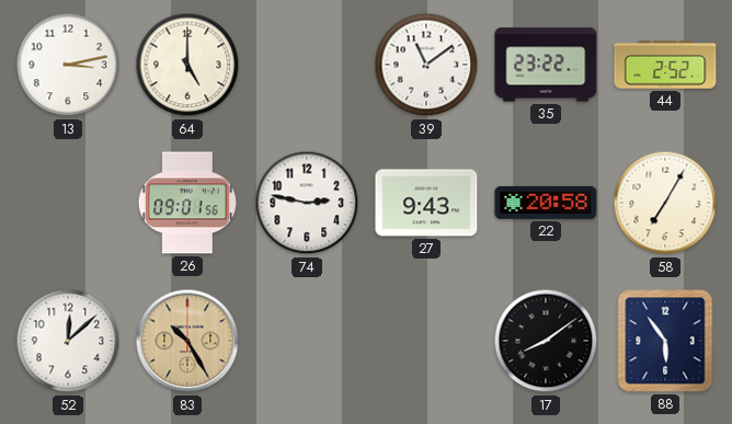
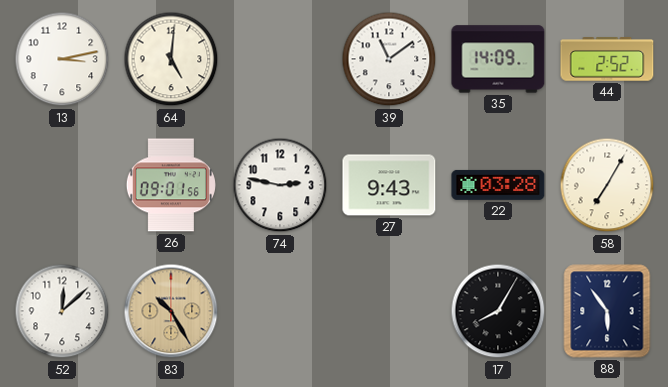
64: 5:00 -> 5:01 (171, 59)
35: 23:22 -> 14:09 (498, 59)
22: 20:58 -> 03:28 (498, 185)
17: 8:09 -> 8:05 (498, 311)
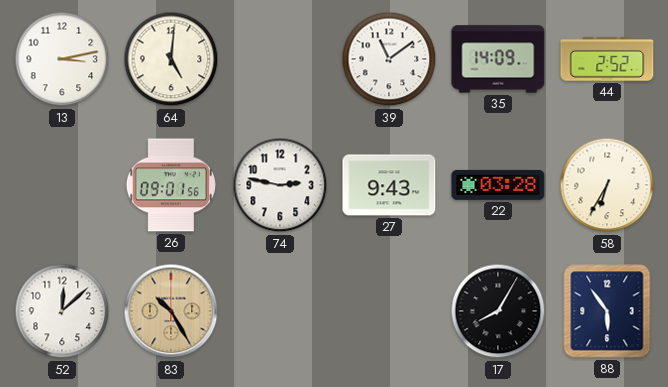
58: 7:05 -> 6:35 (607, 185)
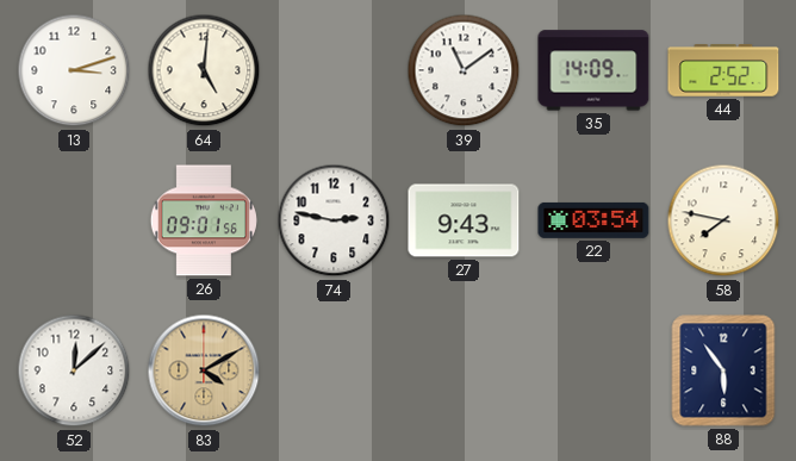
13: 3:13 -> 3:12 (74, 70)
22: 03:28 -> 03:54 (593, 220)
58: 6:35 -> 7:47 (723, 220)
83: 10:25 -> 4:10 (204, 370)
17: 8:05 -> none (498, 311)
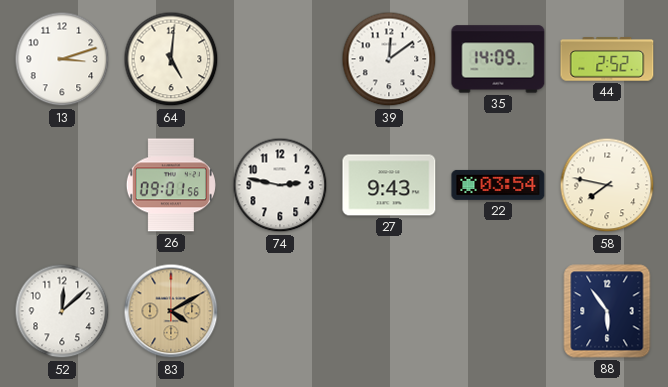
39: 11:09 -> 12:09 (389, 59)
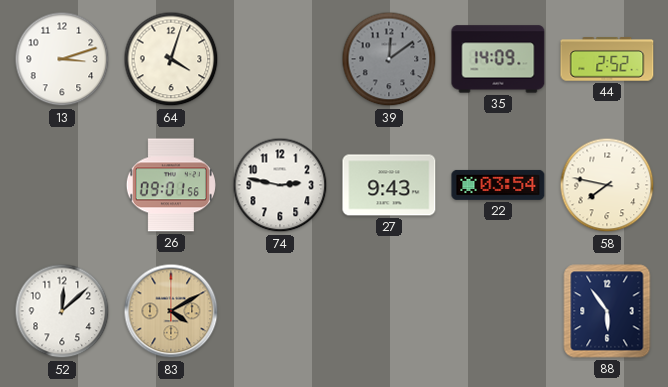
64: 5:01 -> 4:03 (171, 59)
39 dial: white -> grey (389, 59)
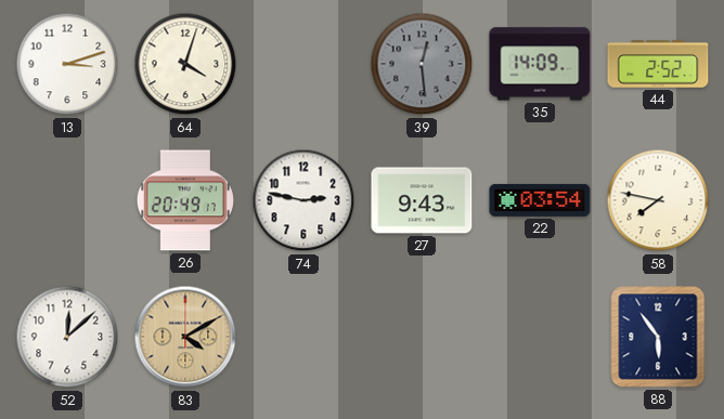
39: 12:09 -> 12:29 (422, 64)
26: 09:01 -> 20:49 (185, 200)
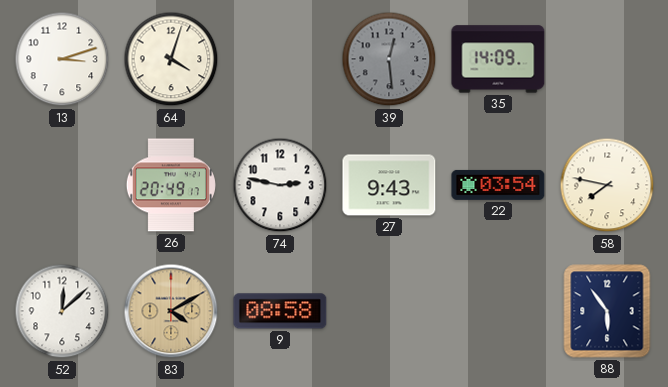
44: 2:52 -> none (658, 64)
9: none -> 08:58 (280, 311)
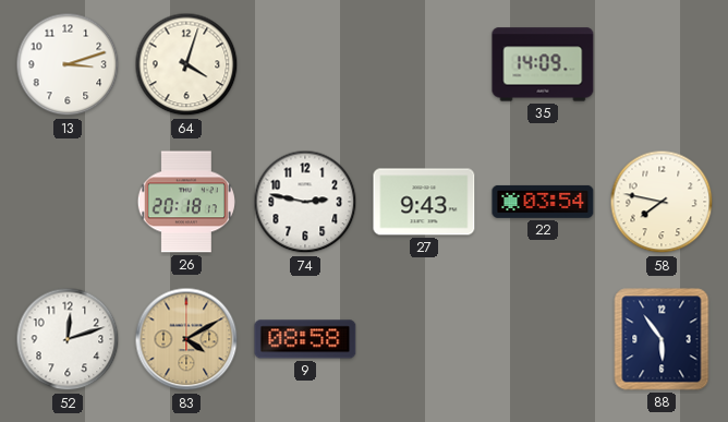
39: 12:29 -> none (389, 59)
26: 20:49 -> 20:18 (186, 202)
52: 12:08 -> 12:12 (68, 339)
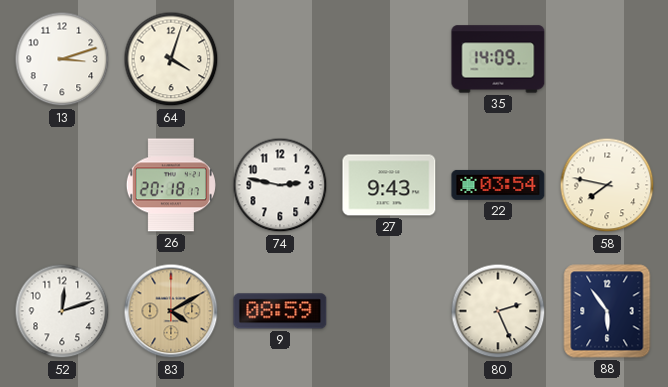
9: 08:58 -> 08:59 (280, 311)
80: none -> 2:26 (498, 311)
